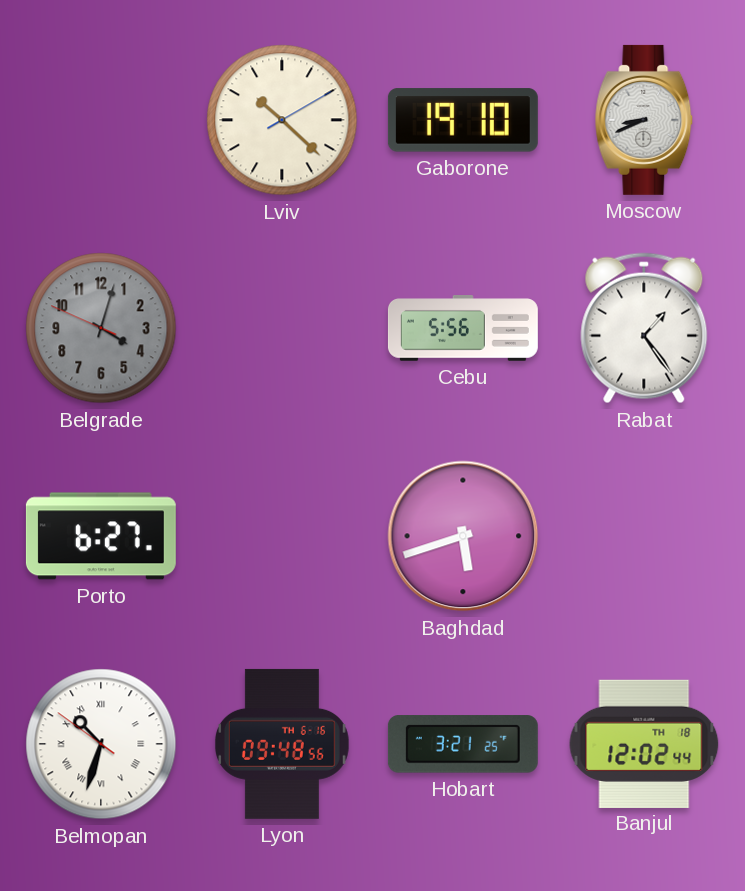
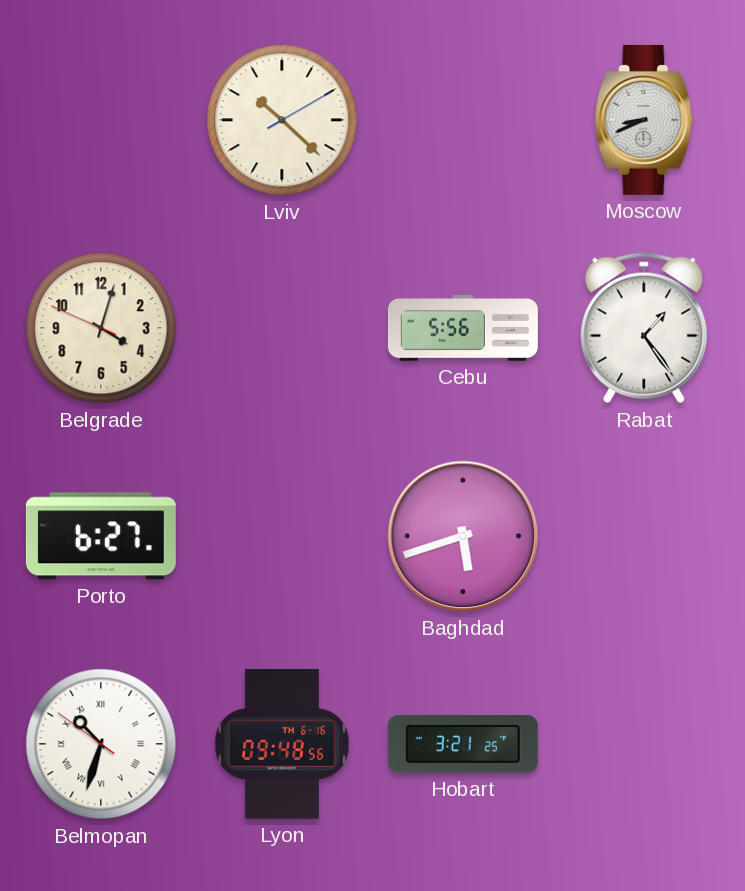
Gaborone: 19:10 -> none (463, 120)
Belgrade dial: grey -> cream (101, 328)
Banjul: 12:02 -> none (644, 743)
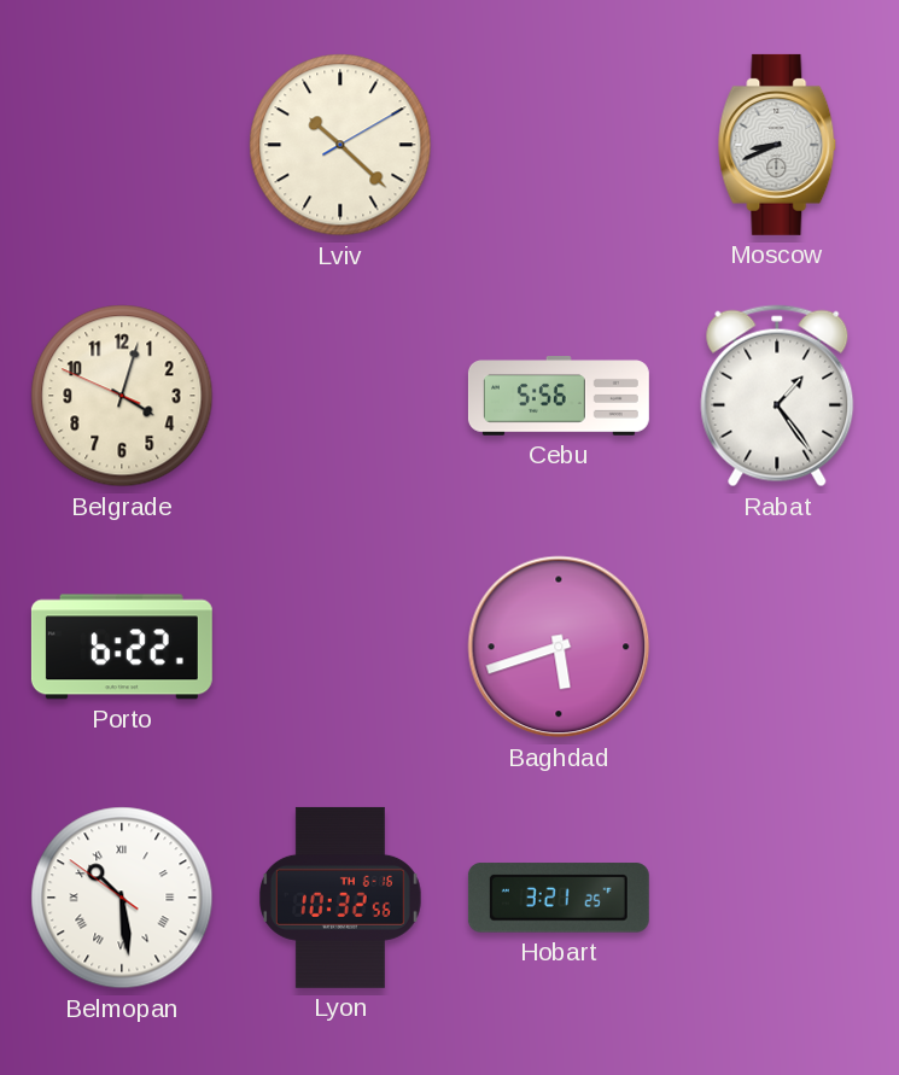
Porto: 6:27 -> 6:22 (122, 647)
Belmopan: 10:32 -> 10:28 (122, 898)
Lyon: 09:48 -> 10:32 (340, 898)
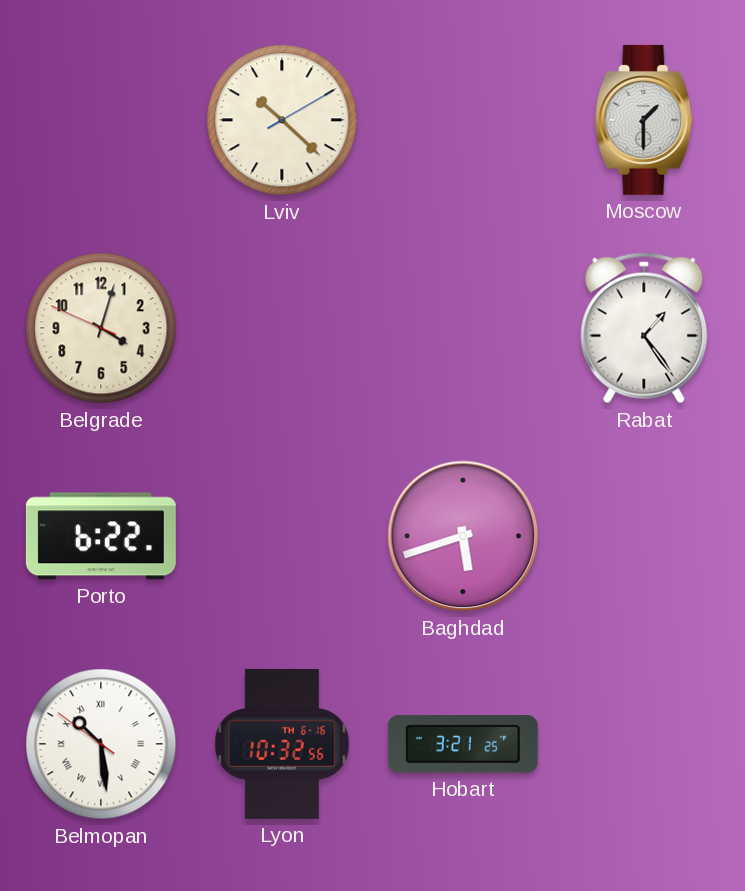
Moscow: 8:41 -> 1:30 (644, 120)
Cebu: 5:56 -> none (559, 396)
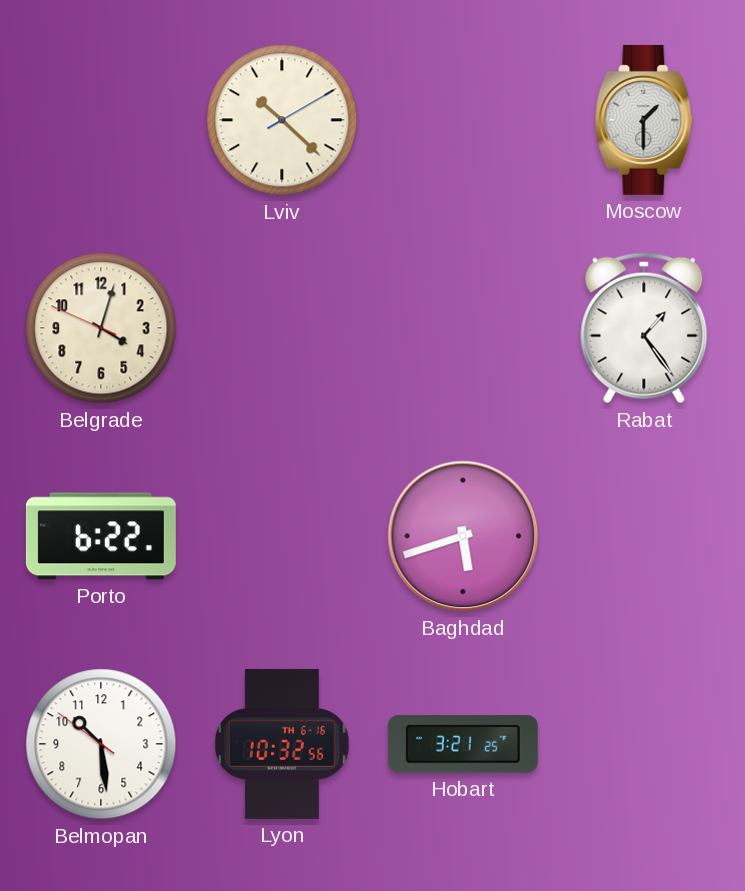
Belmopan numerals: Roman -> Arabic (101, 744)
